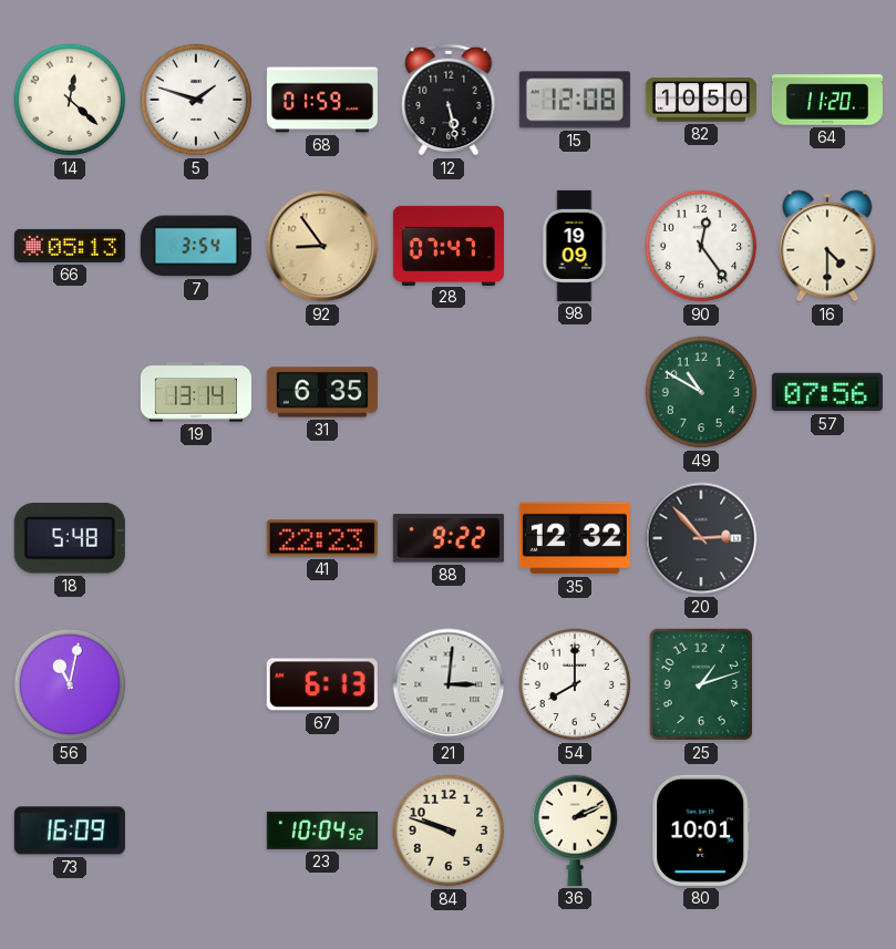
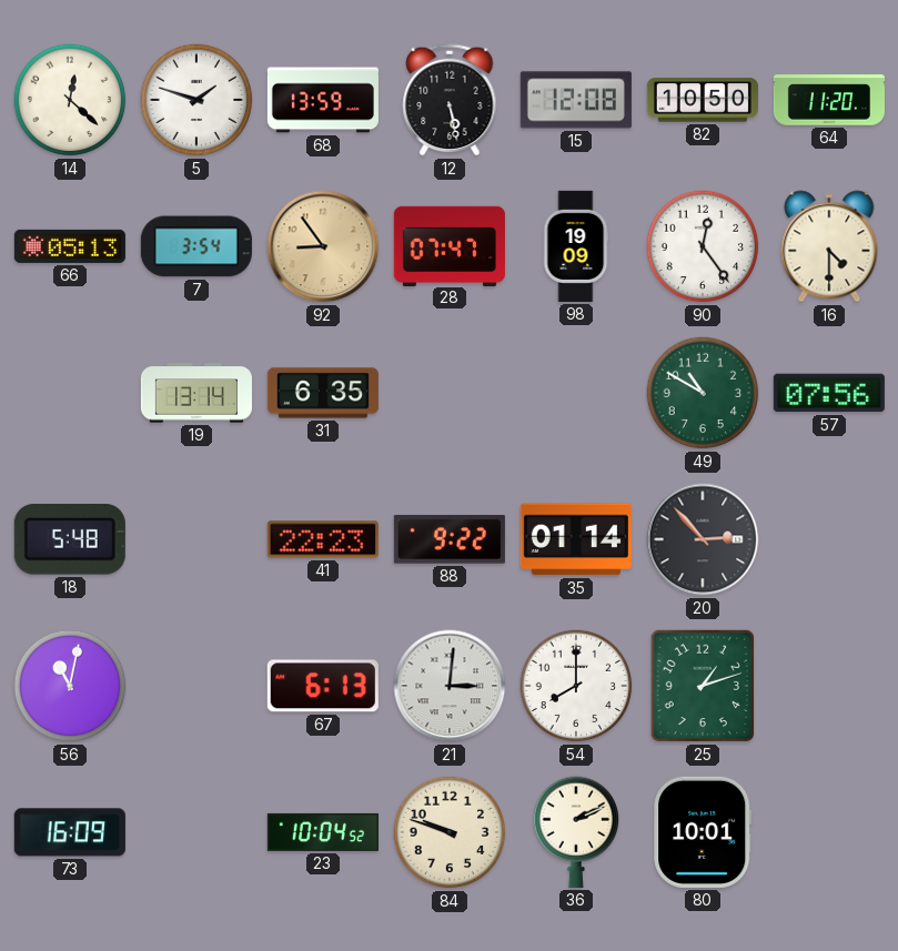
68: 01:59 -> 13:59 (323, 100)
35: 12:32 -> 01:14 (576, 539)
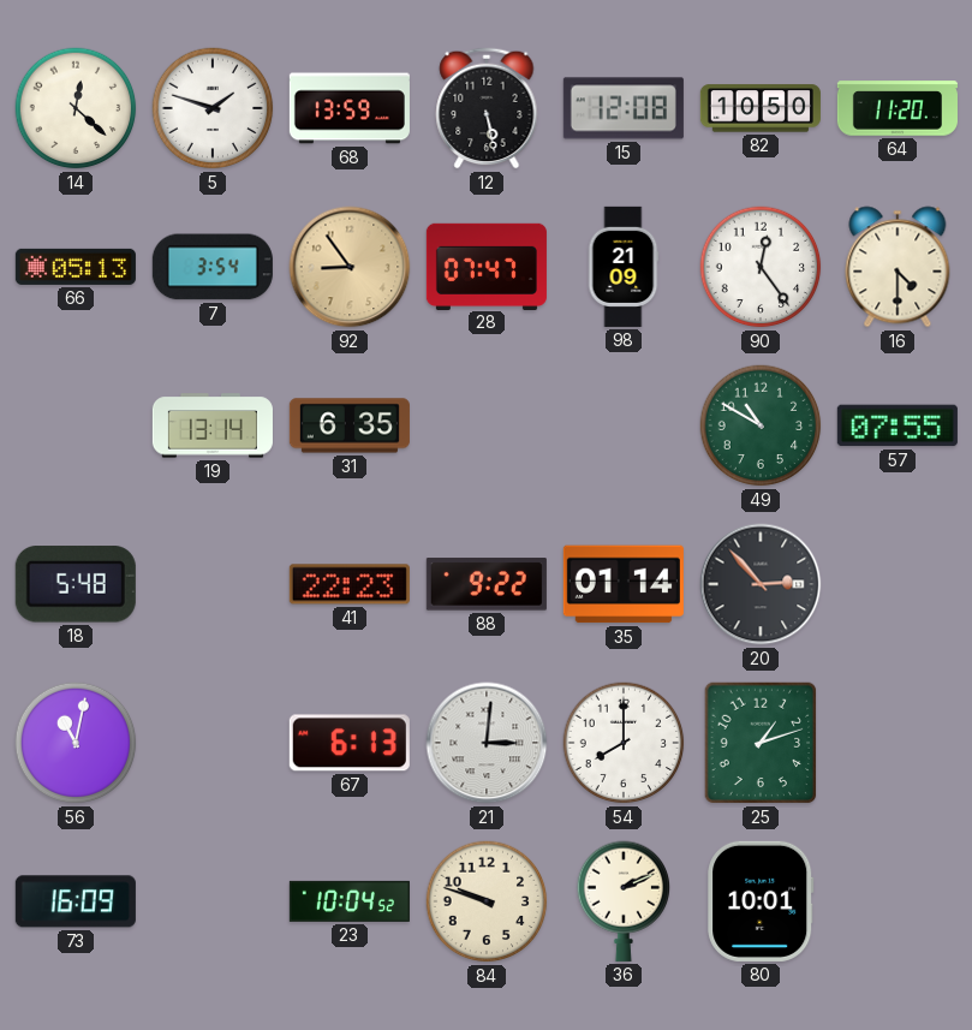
98: 19:09 -> 21:09 (624, 267)
57: 07:56 -> 07:55 (898, 425)
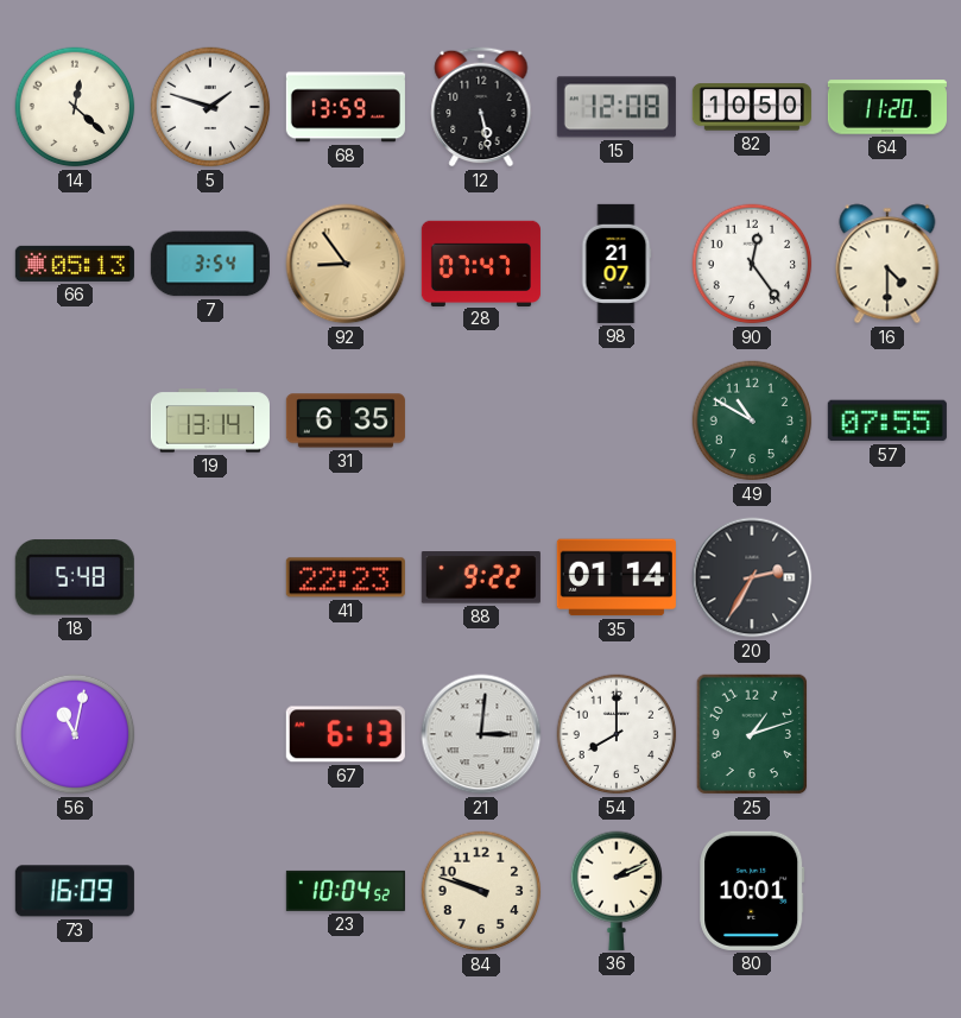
98: 21:09 -> 21:07 (617, 264)
20: 2:53 -> 2:35 (752, 577)
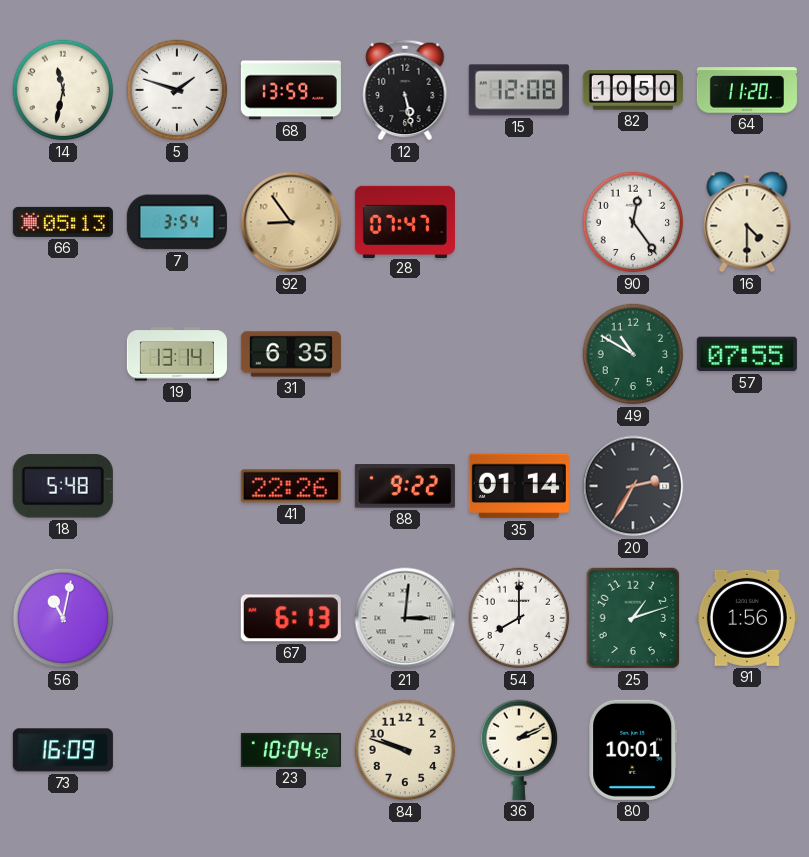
14: 12:22 -> 11:32 (63, 90)
98: 21:07 -> none (617, 264)
41: 22:23 -> 22:26 (291, 486)
91: none -> 1:56 (747, 618)
